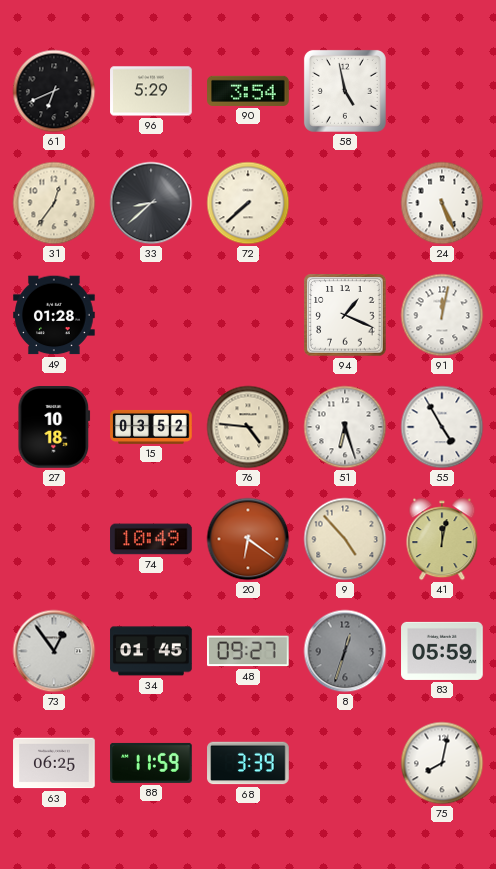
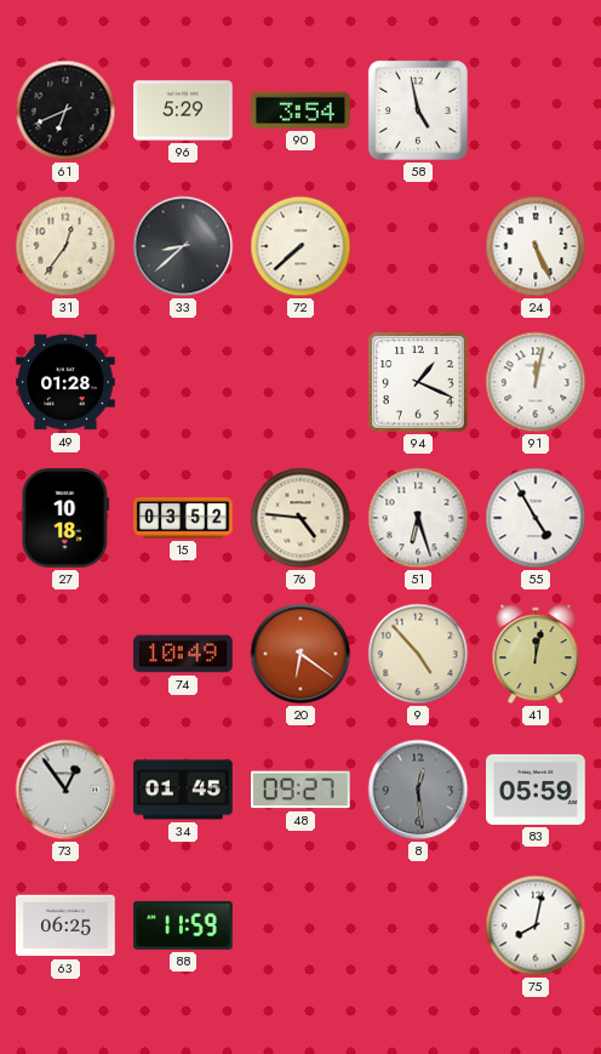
8: 12:33 -> 12:29 (418, 790)
68: 3:39 -> none (248, 763)
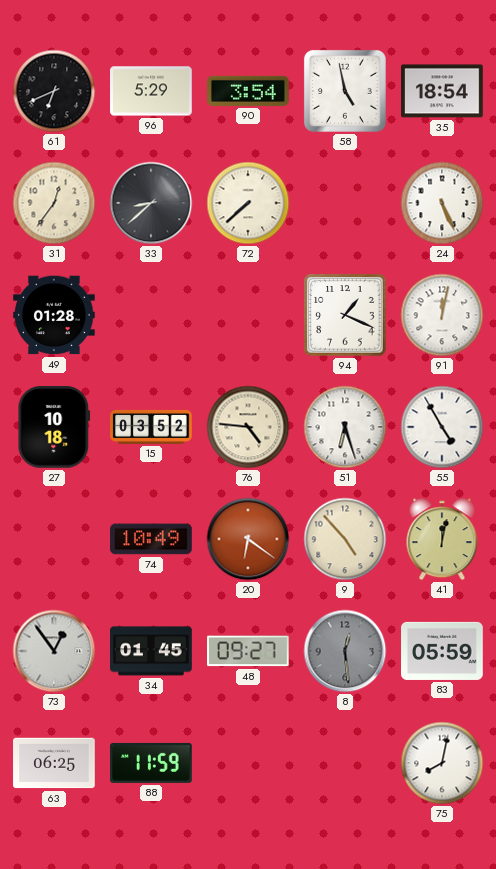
35: none -> 18:54 (442, 91)
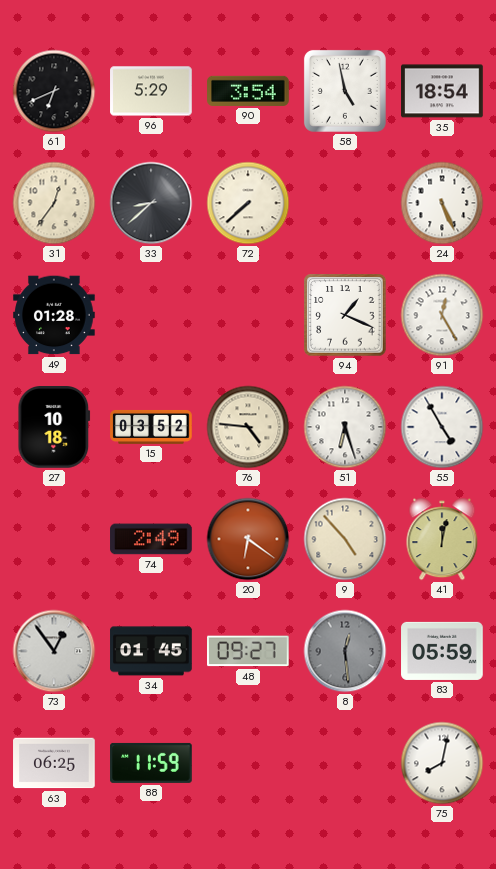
91: 12:02 -> 12:25 (442, 315)
74: 10:49 -> 2:49 (151, 539)
